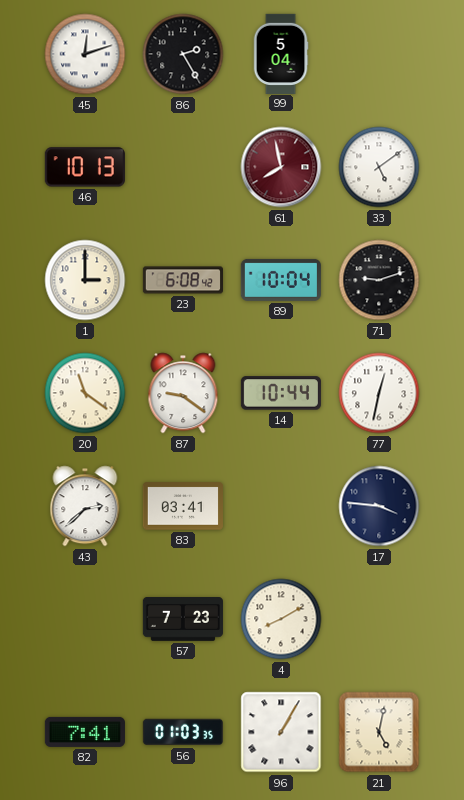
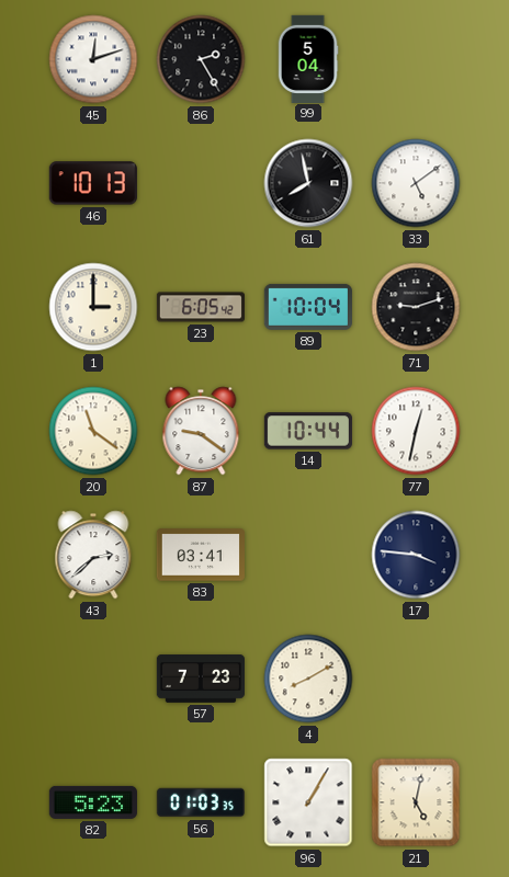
61 dial: burgundy -> black (308, 183)
23: 6:08 -> 6:05 (200, 307)
82: 7:41 -> 5:23 (93, 802)
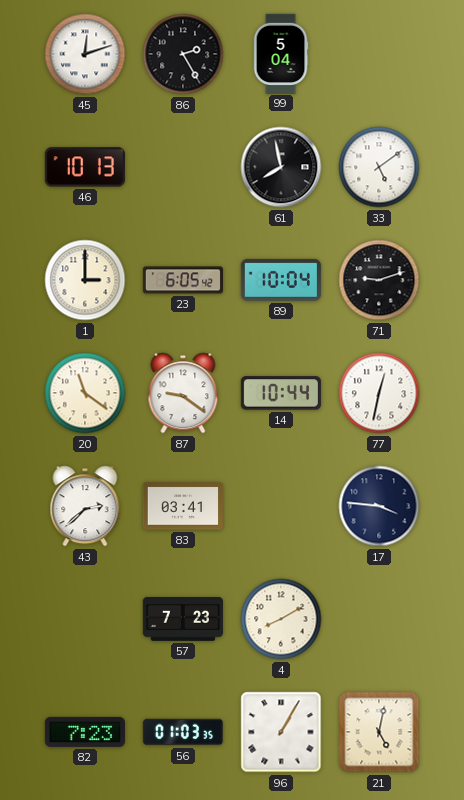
82: 5:23 -> 7:23 (85, 732)
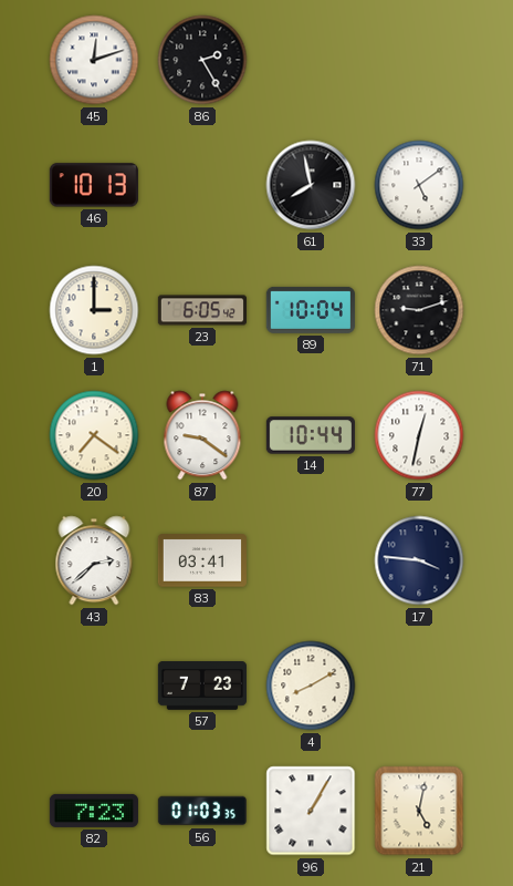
99: 5:04 -> none (281, 53)
20: 11:21 -> 7:21 (94, 435)
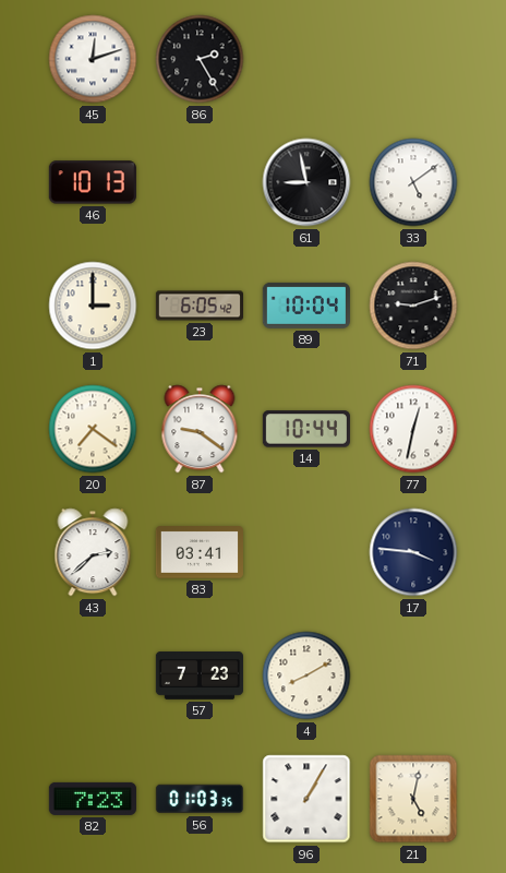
61: 7:58 -> 8:58 (306, 182)
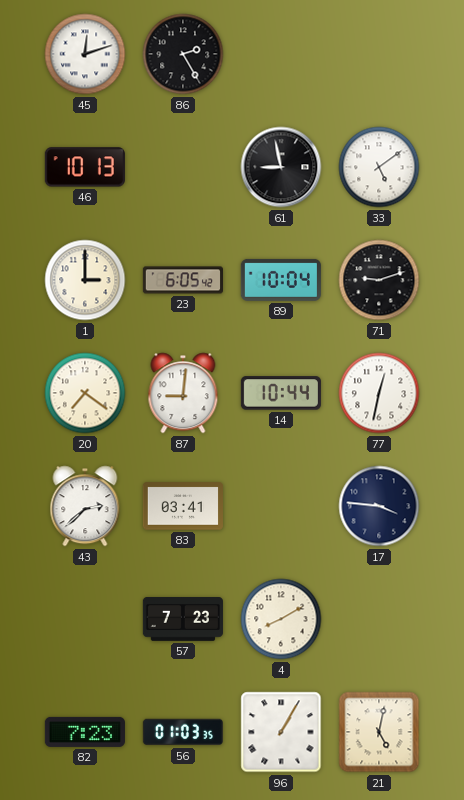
87: 9:21 -> 9:01 (183, 393)
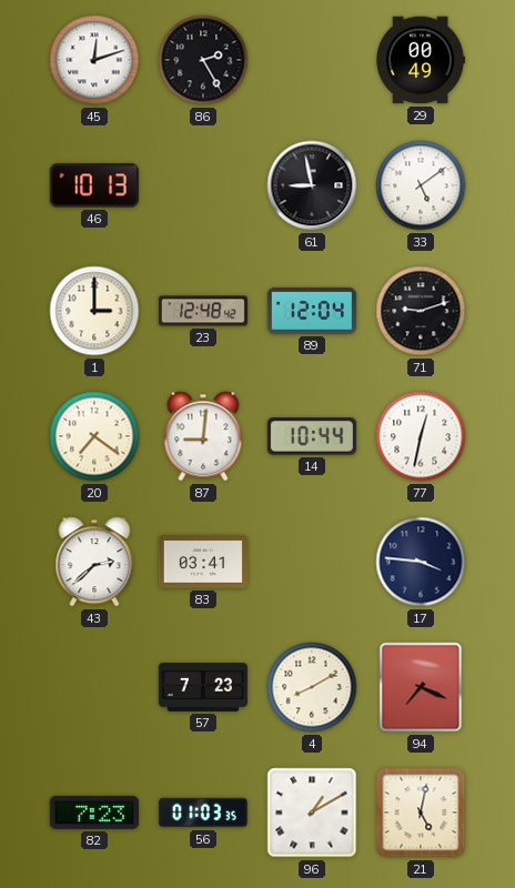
29: none -> 00:49 (421, 60)
23: 6:05 -> 12:48 (202, 311)
89: 10:04 -> 12:04 (312, 311)
94: none -> 7:19 (421, 687)
96: 1:05 -> 1:10 (312, 813)
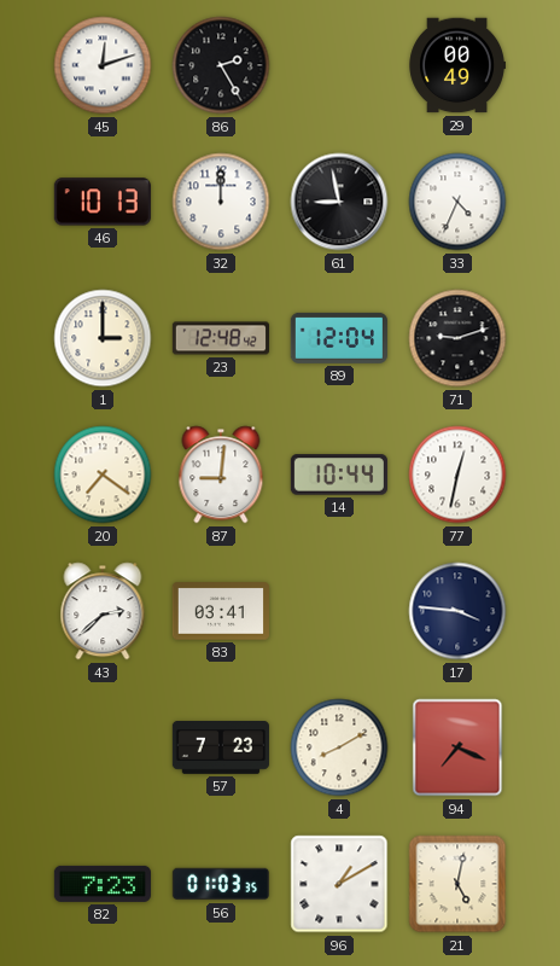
32: none -> 12:00 (221, 202)
33: 5:09 -> 4:34 (457, 202)
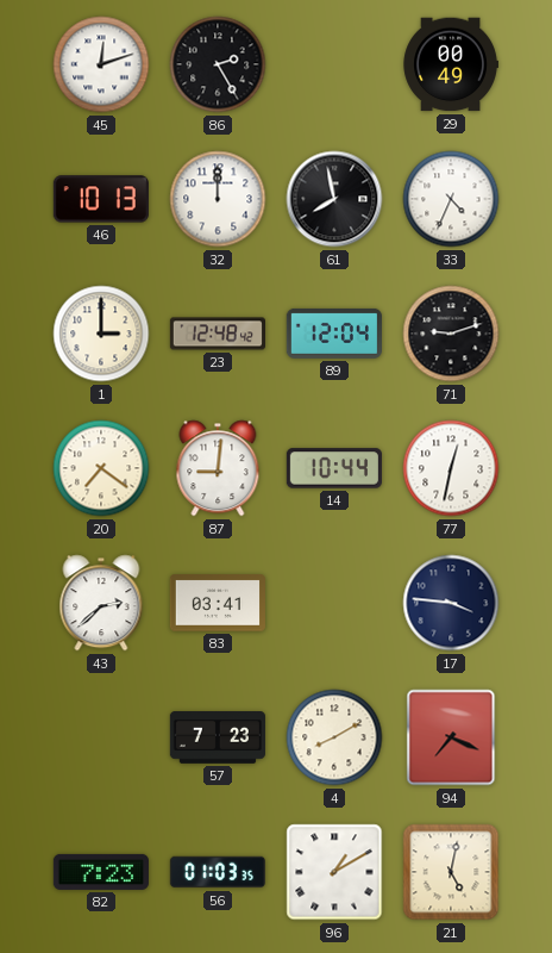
61: 8:58 -> 7:58 (334, 199)
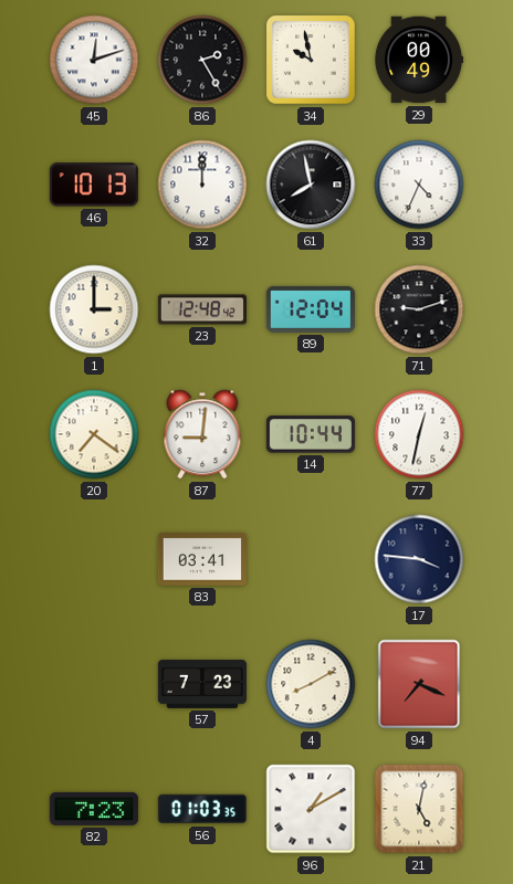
34: none -> 9:58 (312, 61)
43: 2:38 -> none (101, 603)
